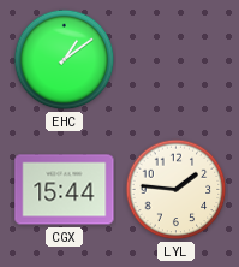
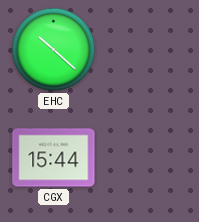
EHC: 1:09 -> 10:22 (54, 50)
LYL: 1:46 -> none (177, 190)
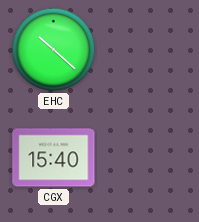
CGX: 15:44 -> 15:40 (54, 158)
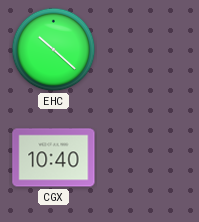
CGX: 15:40 -> 10:40 (54, 158)
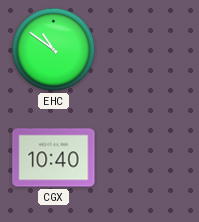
EHC: 10:22 -> 10:51 (54, 50)
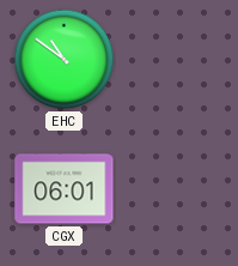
CGX: 10:40 -> 06:01 (65, 189)
